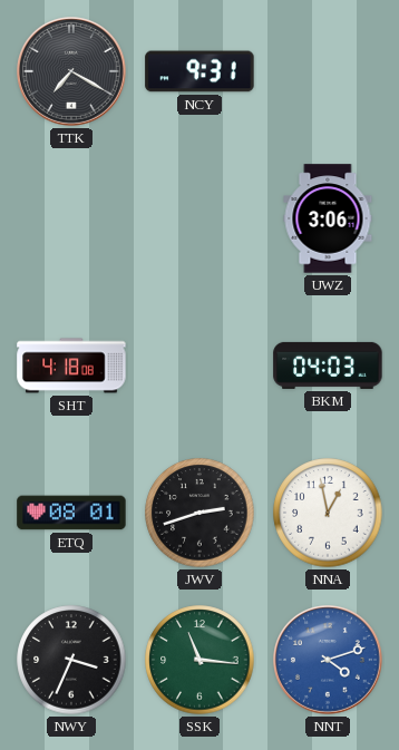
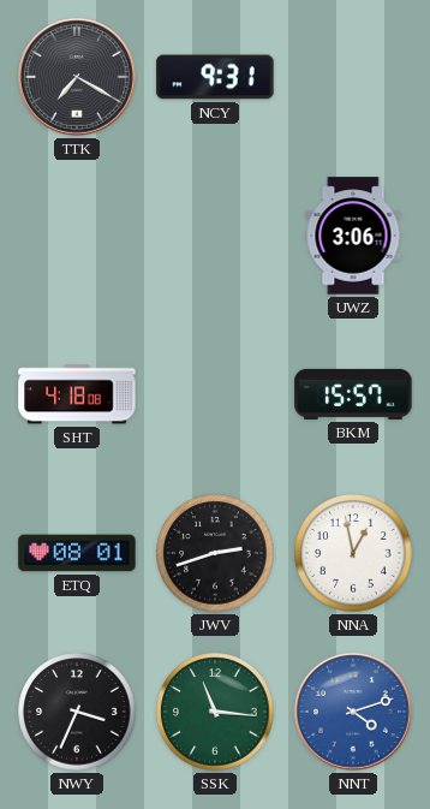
BKM: 04:03 -> 15:57 (353, 394)
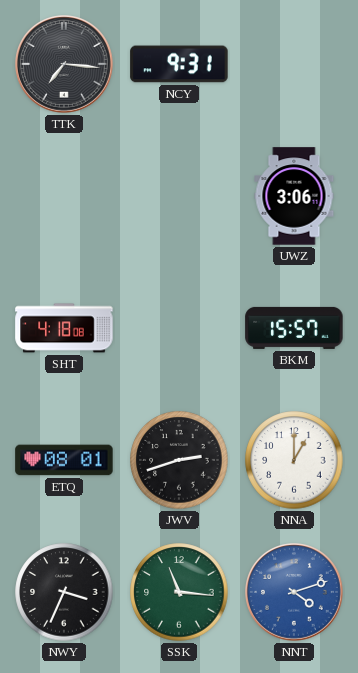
TTK: 7:20 -> 7:16 (65, 65)
NNA: 12:58 -> 1:00 (294, 460)
